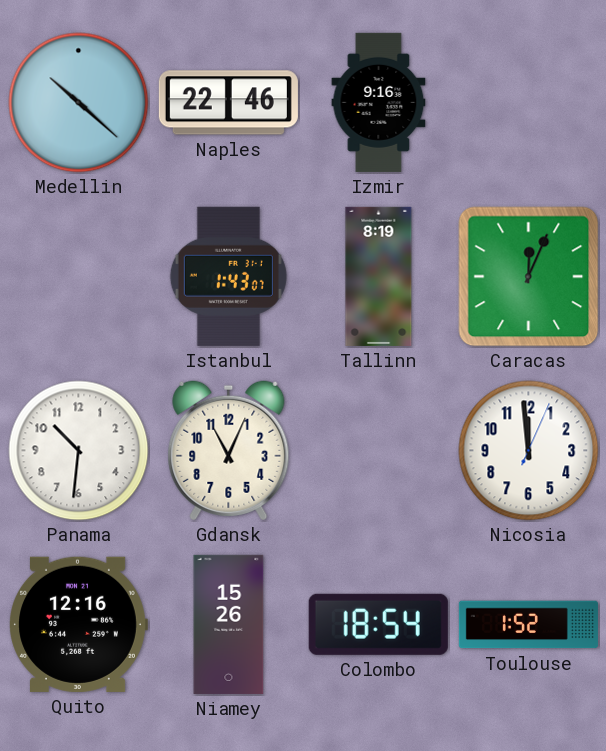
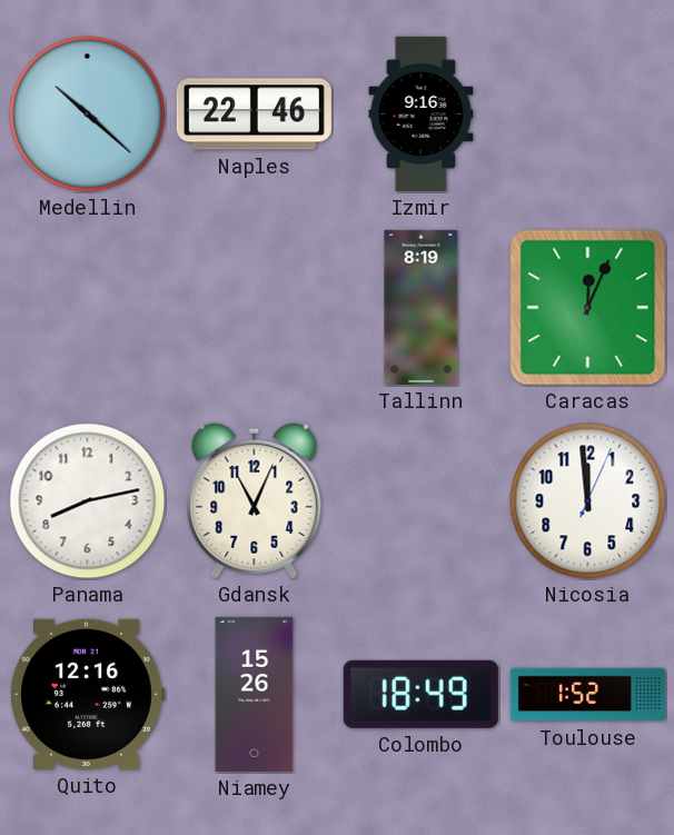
Istanbul: 1:43 -> none (228, 276)
Panama: 10:31 -> 8:13 (88, 501)
Colombo: 18:54 -> 18:49 (420, 694)
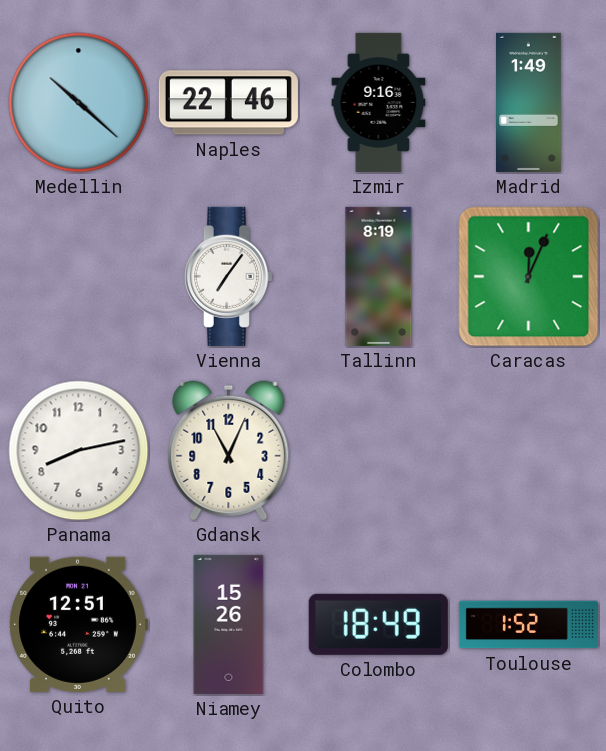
Madrid: none -> 1:49 (529, 102)
Vienna: none -> 7:06 (228, 276)
Nicosia: 11:59 -> none (588, 501)
Quito: 12:16 -> 12:51 (79, 624)
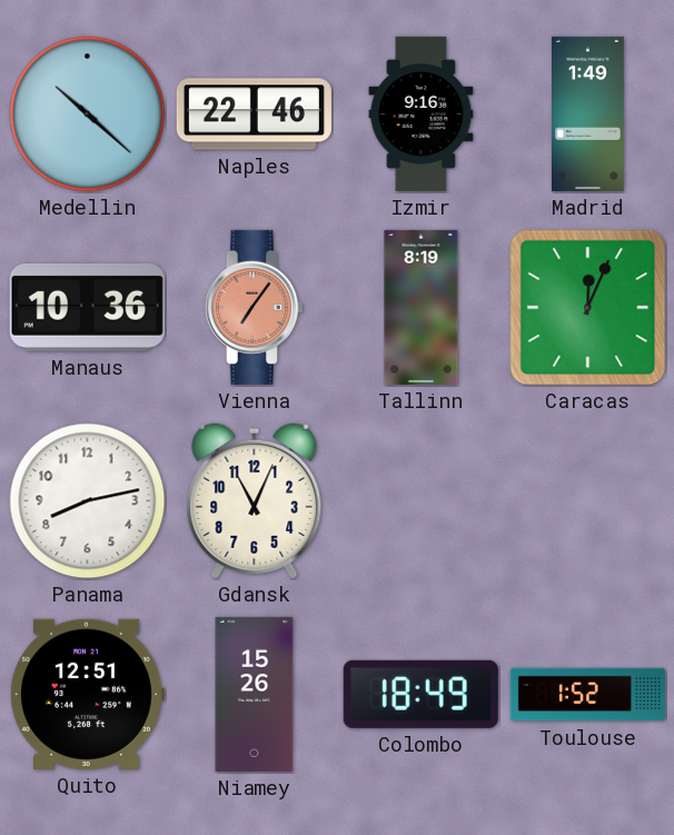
Manaus: none -> 10:36 (87, 308)
Vienna dial: white -> salmon (254, 307)
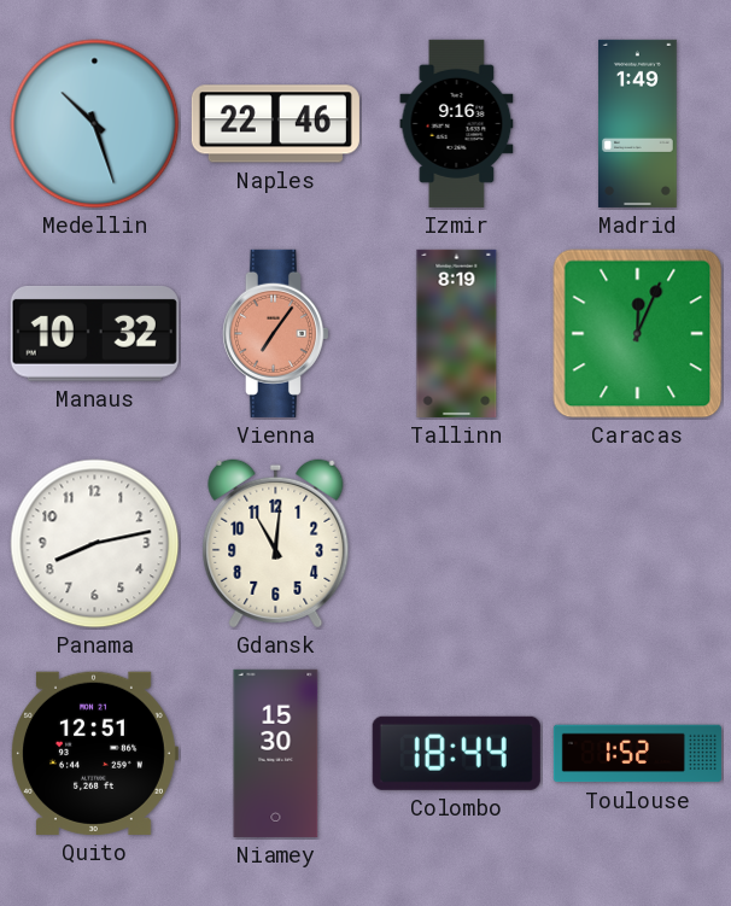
Medellin: 10:22 -> 10:27 (95, 124)
Manaus: 10:36 -> 10:32 (94, 334)
Gdansk: 11:04 -> 11:01 (276, 544)
Niamey: 15:26 -> 15:30 (276, 753)
Colombo: 18:49 -> 18:44 (456, 753)
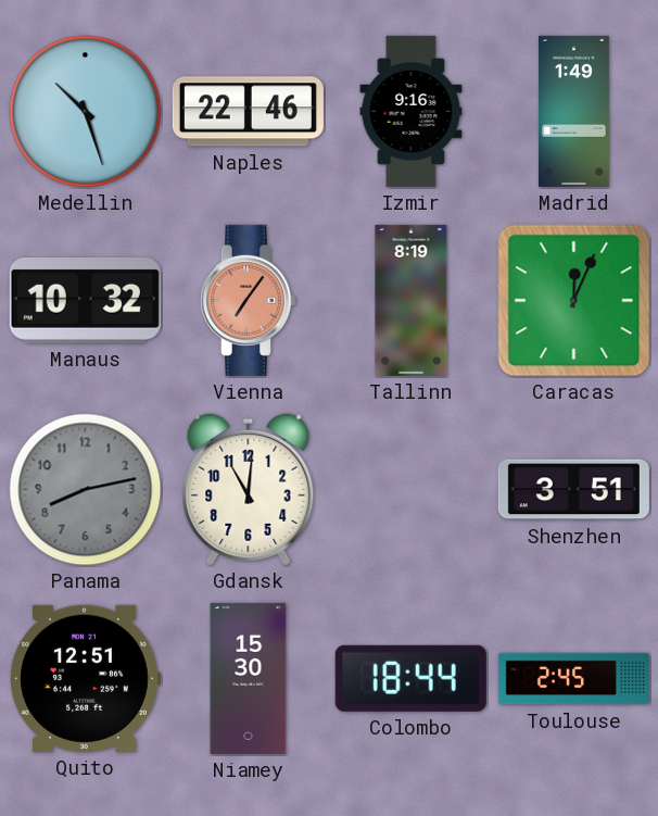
Panama dial: white -> grey (86, 490)
Shenzhen: none -> 3:51 (573, 490)
Toulouse: 1:52 -> 2:45 (573, 679)
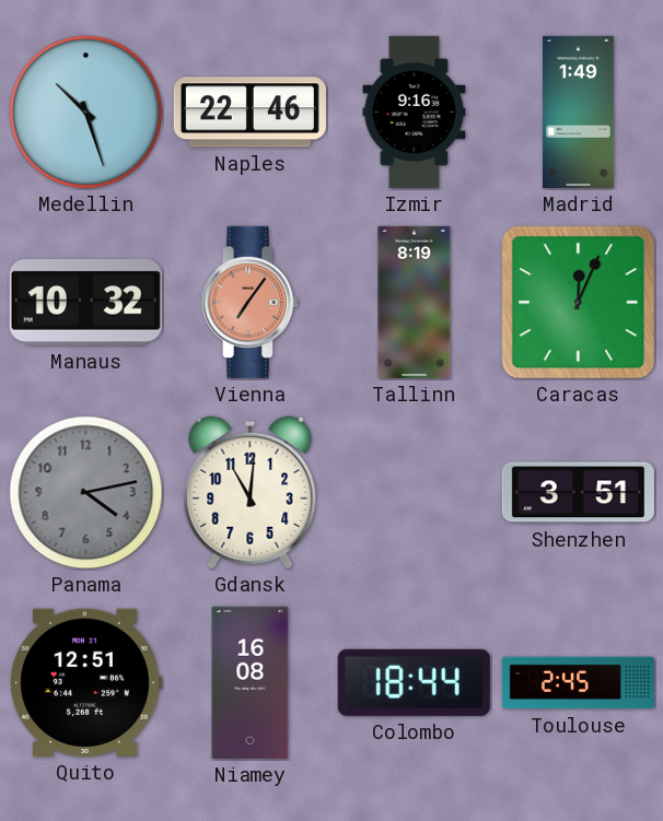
Panama: 8:13 -> 4:13 (86, 493)
Niamey: 15:30 -> 16:08 (251, 682)
